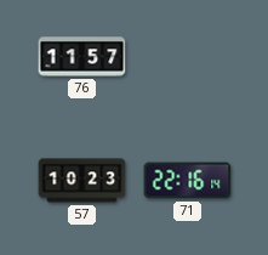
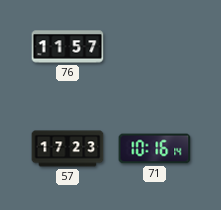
57: 10:23 -> 17:23 (68, 149)
71: 22:16 -> 10:16 (155, 149)
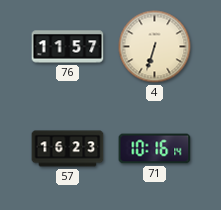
4: none -> 6:33 (155, 47)
57: 17:23 -> 16:23 (68, 149)
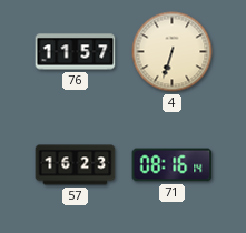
71: 10:16 -> 08:16 (173, 165)
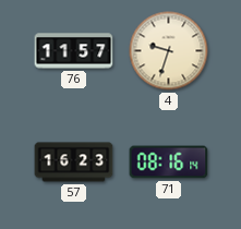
4: 6:33 -> 9:33 (169, 51)
